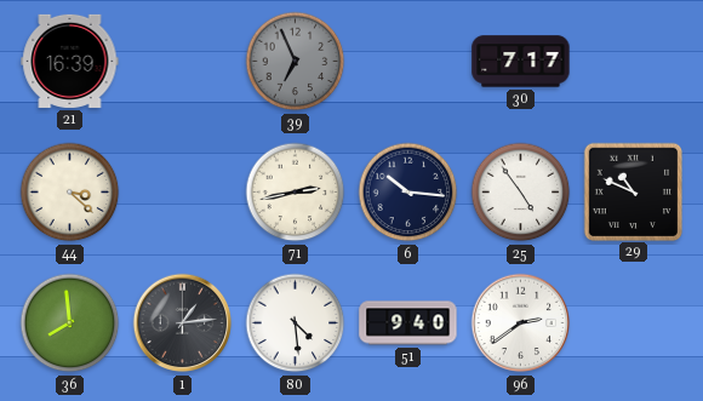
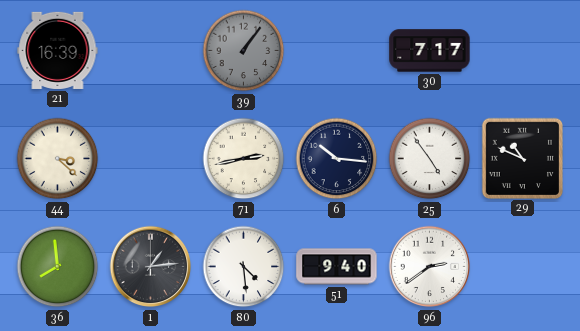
39: 6:56 -> 1:06 (244, 51)
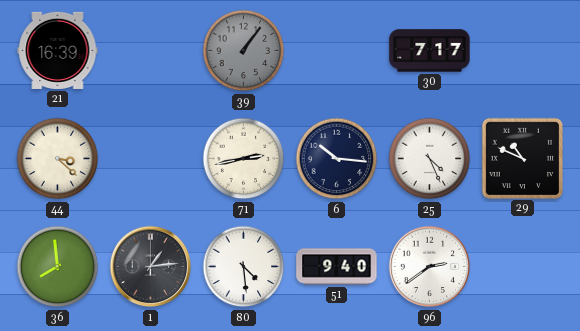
25: 4:54 -> 4:26 (430, 159)
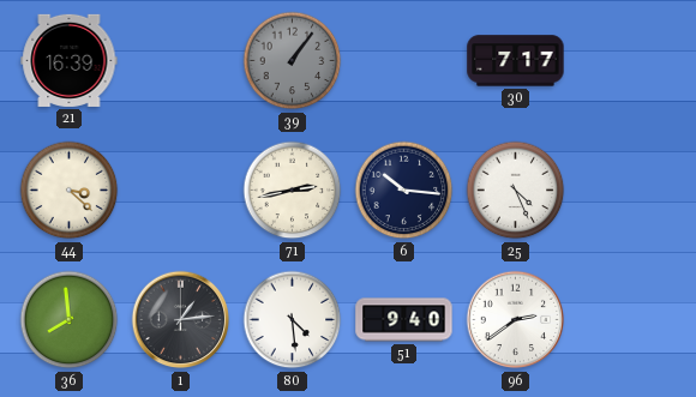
29: 10:49 -> none (522, 158)
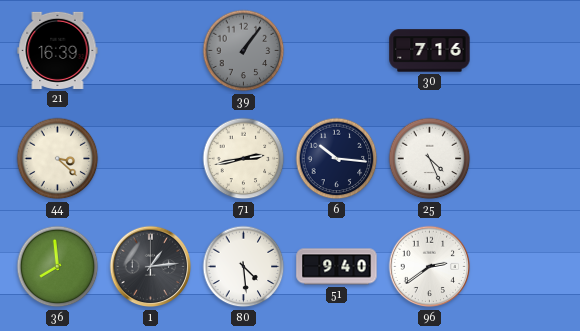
30: 7:17 -> 7:16 (430, 51)
